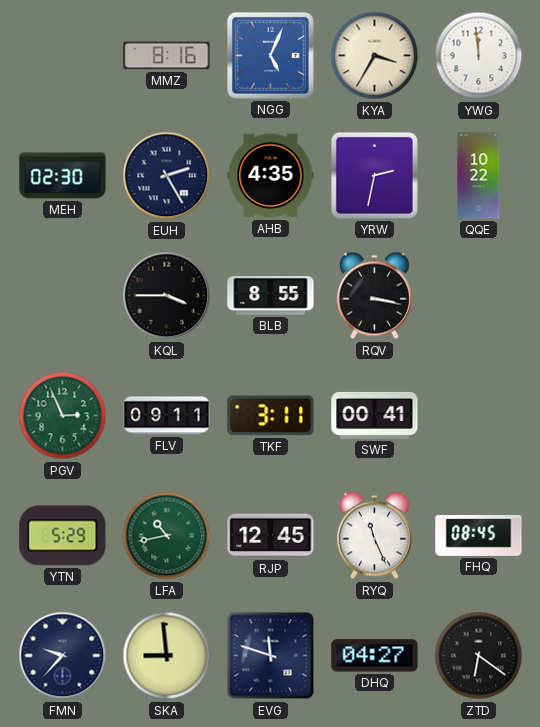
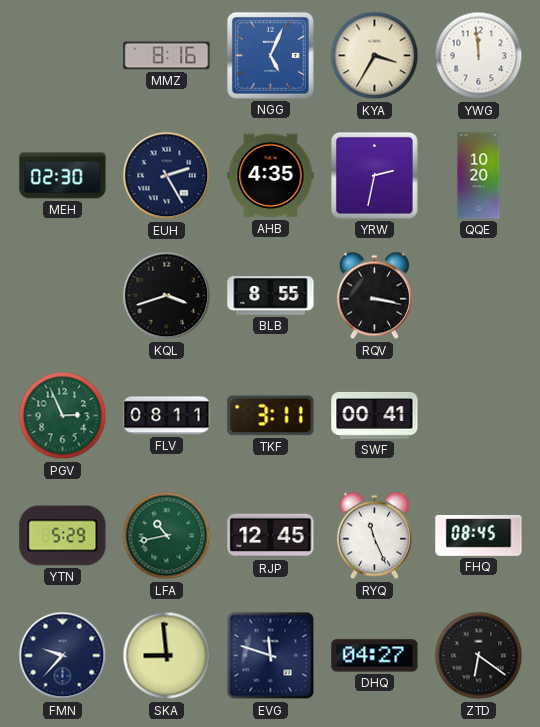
QQE: 10:22 -> 10:20 (479, 176)
KQL: 3:45 -> 3:42 (167, 296)
FLV: 09:11 -> 08:11 (167, 416)
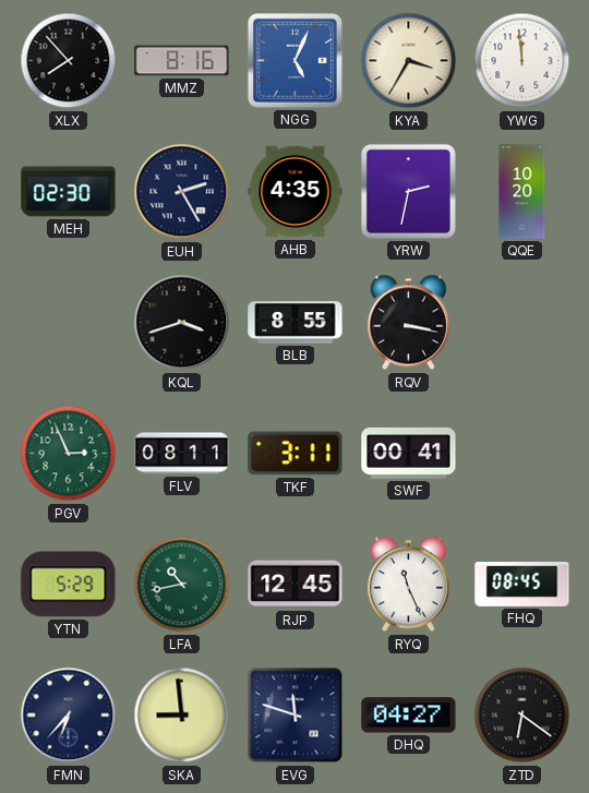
XLX: none -> 7:53 (69, 61)
FMN: 9:37 -> 6:37 (69, 716)
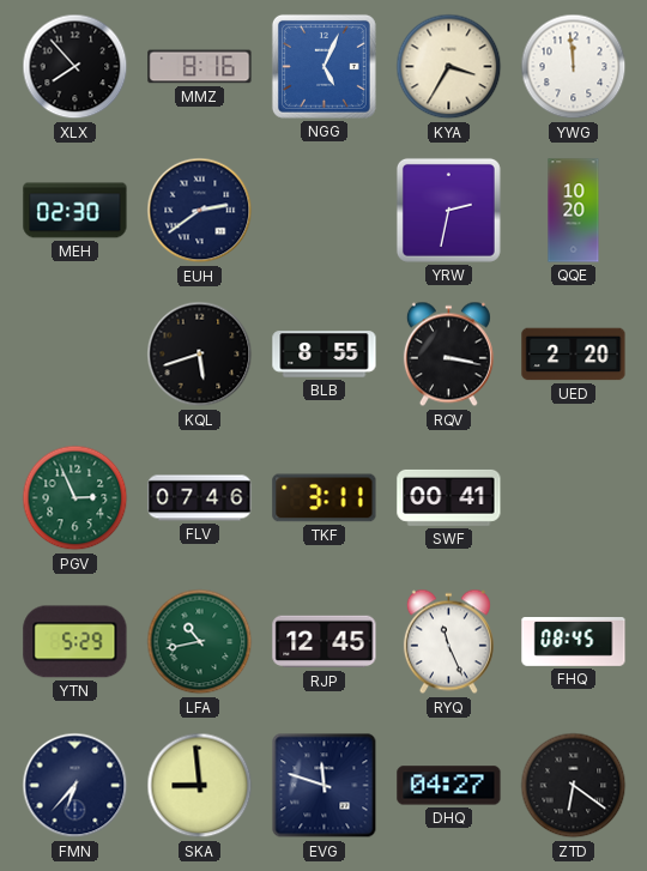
EUH: 2:25 -> 2:39 (200, 211)
AHB: 4:35 -> none (296, 192)
KQL: 3:42 -> 5:42 (200, 355)
UED: none -> 2:20 (574, 355)
FLV: 08:11 -> 07:46 (200, 498)
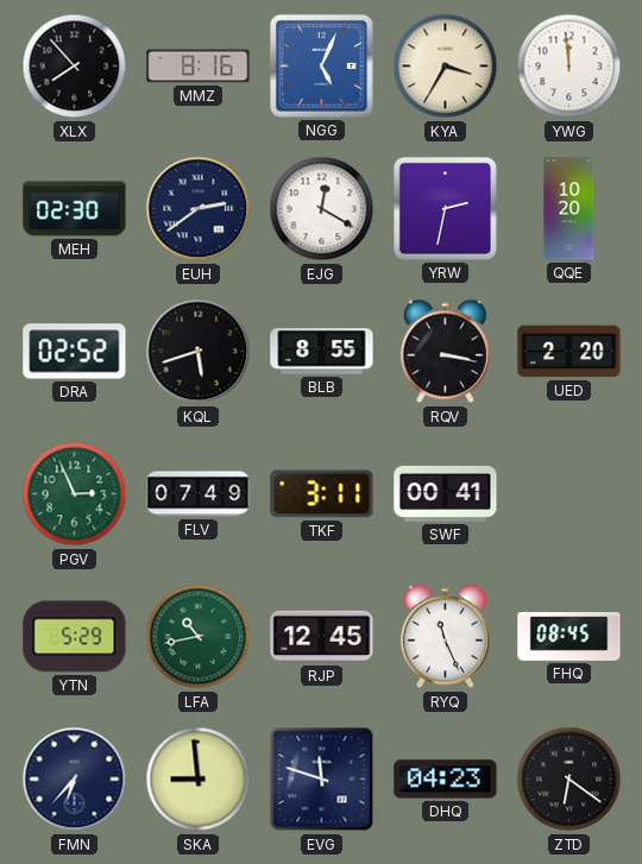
EJG: none -> 12:20 (322, 209)
DRA: none -> 02:52 (75, 352)
FLV: 07:46 -> 07:49 (199, 494)
DHQ: 04:27 -> 04:23 (446, 780)
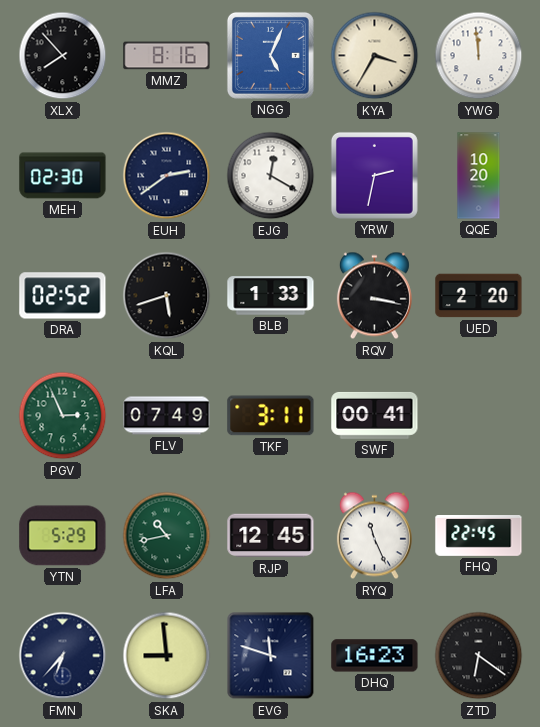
BLB: 8:55 -> 1:33 (271, 296)
FHQ: 08:45 -> 22:45 (479, 536)
DHQ: 04:23 -> 16:23 (375, 656)
